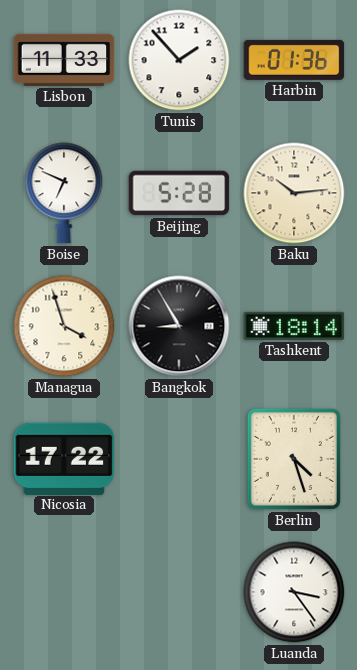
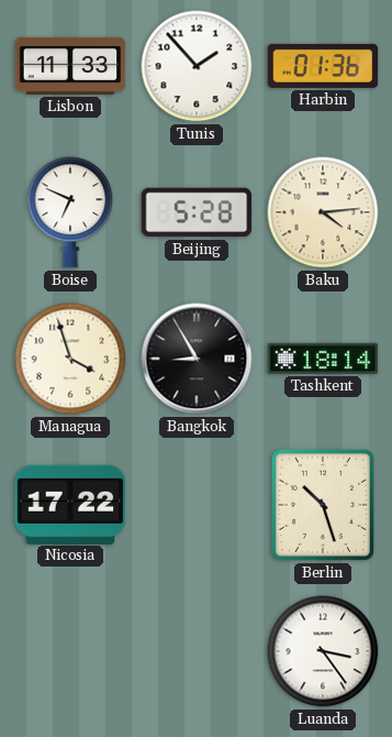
Baku: 10:14 -> 4:14 (323, 212)
Berlin: 4:27 -> 10:27 (323, 505)
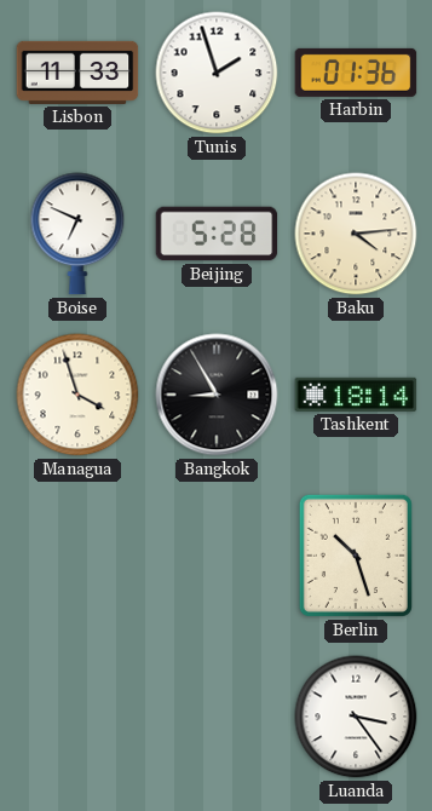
Tunis: 1:53 -> 1:57 (217, 73)
Nicosia: 17:22 -> none (70, 504)
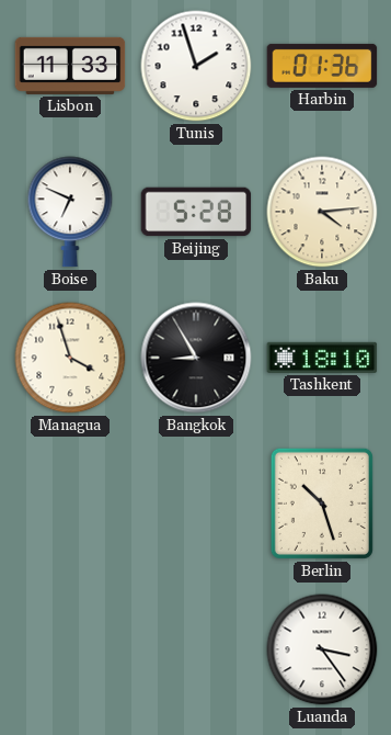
Tashkent: 18:14 -> 18:10 (322, 358)
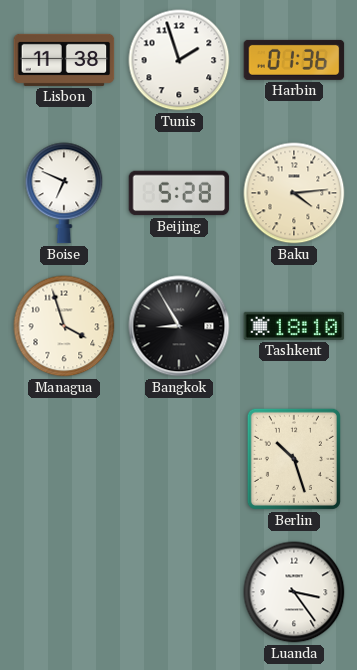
Lisbon: 11:33 -> 11:38 (64, 60)
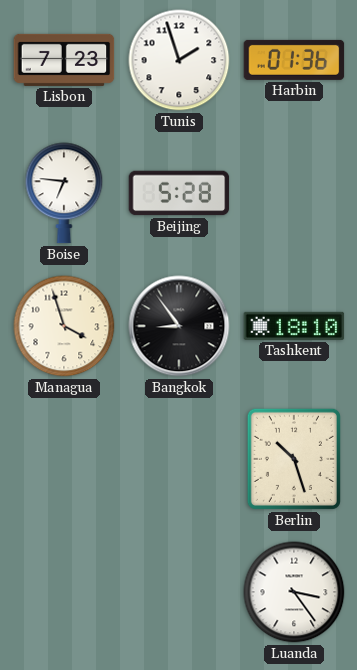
Lisbon: 11:38 -> 7:23 (64, 60)
Boise: 6:49 -> 6:46 (64, 193)
Baku: 4:14 -> none (294, 193)
Bangkok: 8:55 -> 8:54 (179, 326)
